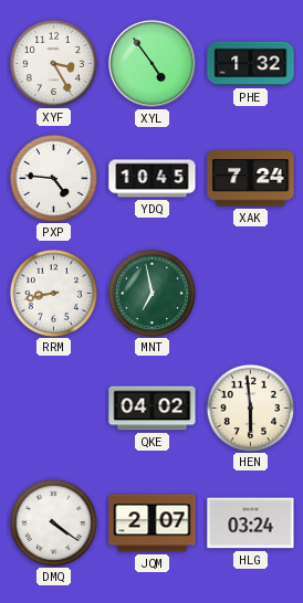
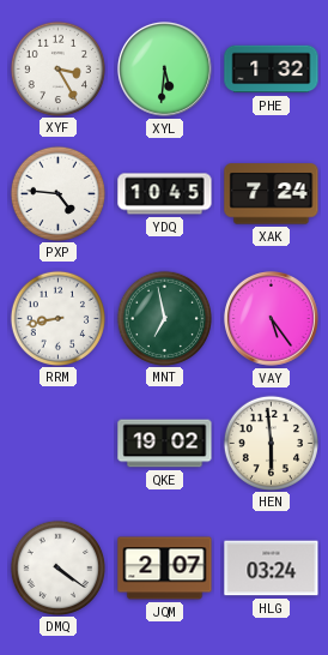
XYL: 4:54 -> 5:31 (164, 68)
VAY: none -> 5:24 (271, 318)
QKE: 04:02 -> 19:02 (165, 444)
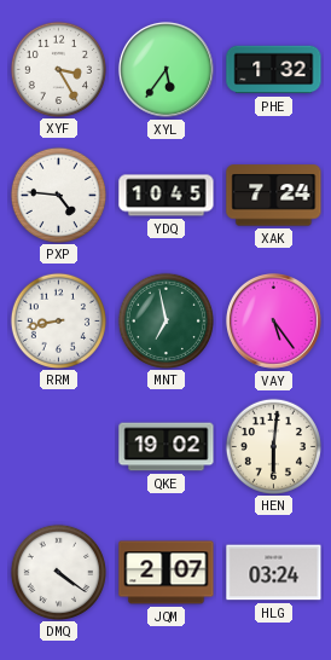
XYL: 5:31 -> 5:36 (165, 69)
HEN: 5:59 -> 6:01 (273, 446)
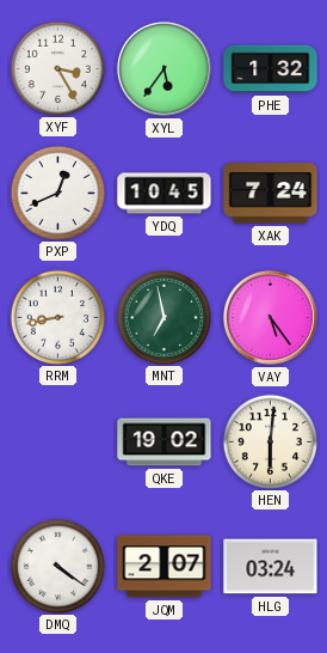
PXP: 4:46 -> 12:41 (57, 193)
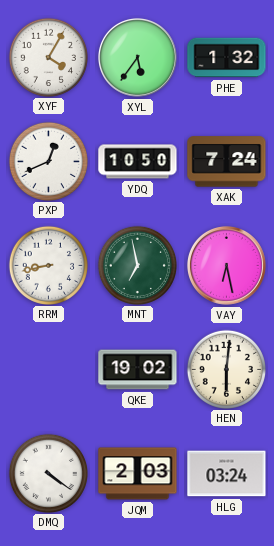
XYF: 3:25 -> 4:05 (48, 57)
YDQ: 10:45 -> 10:50 (138, 162)
VAY: 5:24 -> 6:28 (226, 265)
JQM: 2:07 -> 2:03 (138, 474)
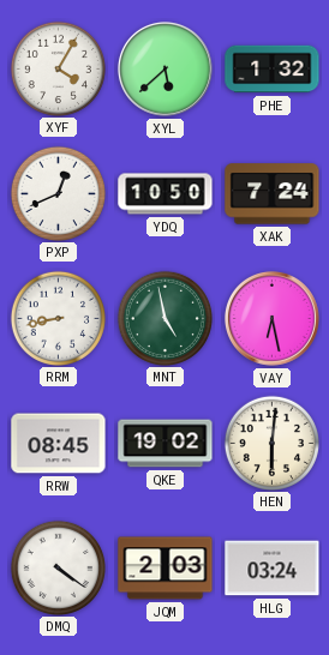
XYL: 5:36 -> 5:38 (164, 68)
MNT: 6:58 -> 4:58 (164, 318)
RRW: none -> 08:45 (59, 444)
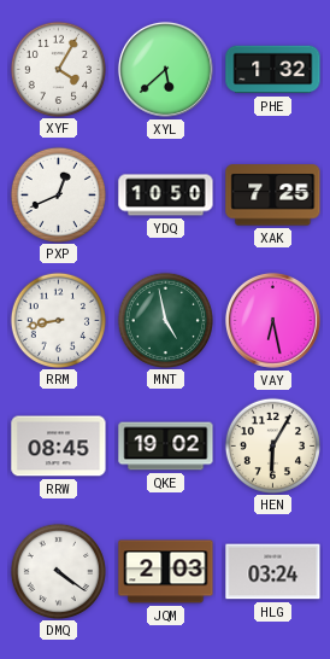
XAK: 7:24 -> 7:25 (273, 196)
HEN: 6:01 -> 6:05 (272, 445)
